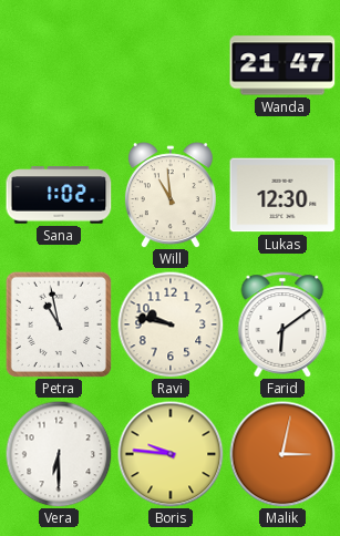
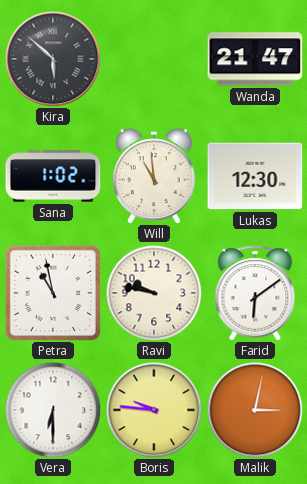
Kira: none -> 5:52 (53, 59)
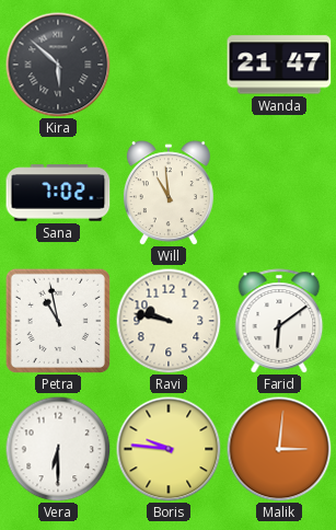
Sana: 1:02 -> 7:02 (58, 193)
Lukas: 12:30 -> none (255, 176)
Malik: 3:02 -> 3:01 (279, 449)
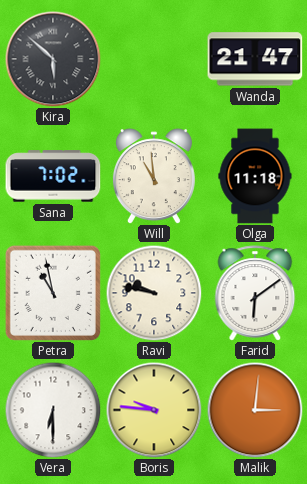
Olga: none -> 11:18 (255, 176)
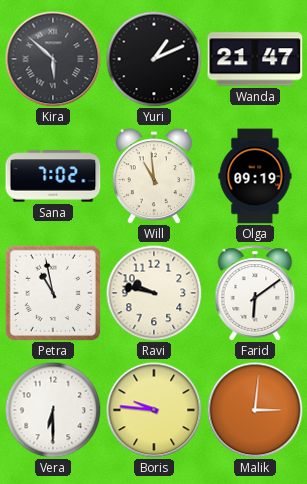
Yuri: none -> 1:11 (154, 59)
Olga: 11:18 -> 09:19 (255, 176)
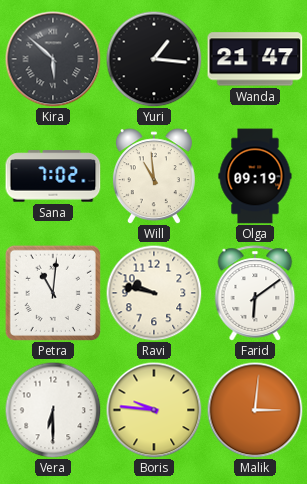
Yuri: 1:11 -> 1:16 (154, 59)
Petra: 10:58 -> 11:01 (53, 293)
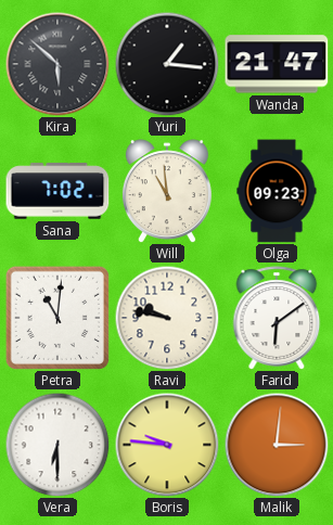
Olga: 09:19 -> 09:23 (277, 191)
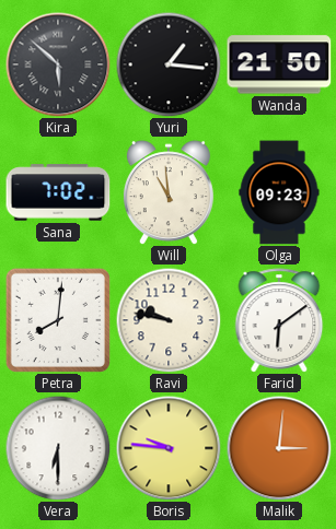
Wanda: 21:47 -> 21:50 (279, 64)
Petra: 11:01 -> 8:01 (58, 320)
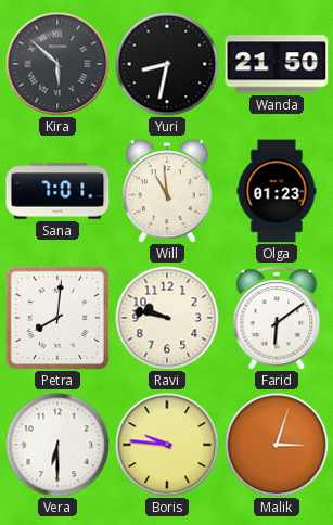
Yuri: 1:16 -> 8:32 (167, 64)
Sana: 7:02 -> 7:01 (57, 191)
Olga: 09:23 -> 01:23 (277, 191)
Malik: 3:01 -> 3:03 (277, 445)
